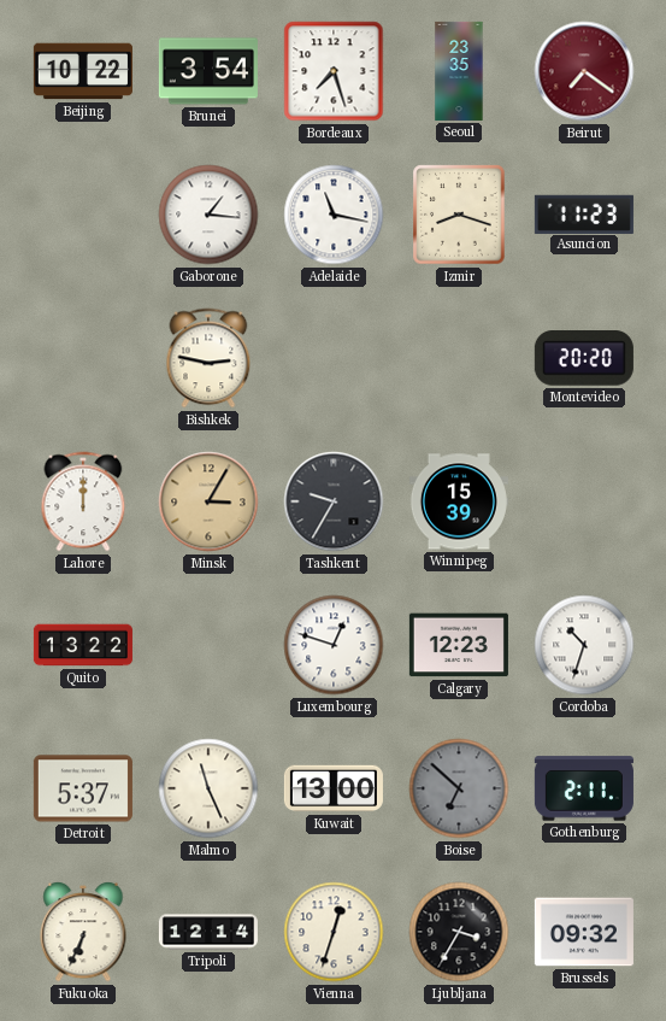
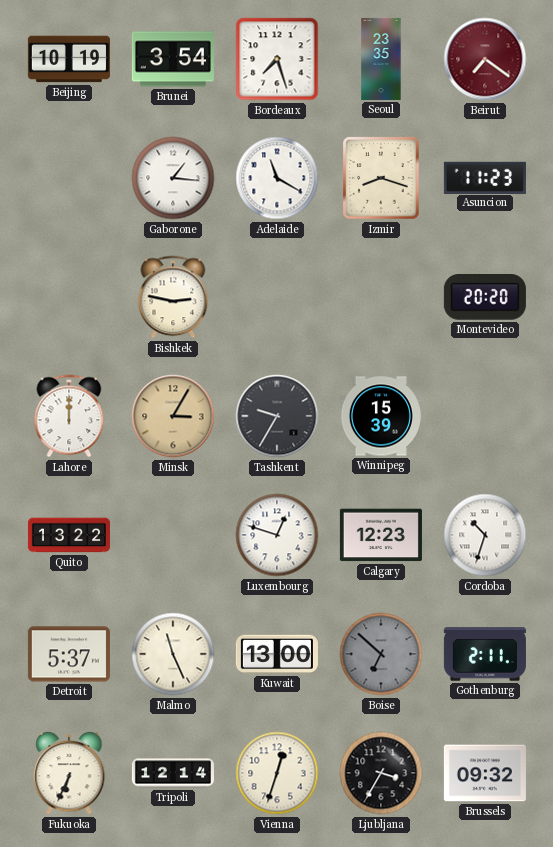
Beijing: 10:22 -> 10:19 (69, 59)
Adelaide: 11:17 -> 11:20 (277, 178)
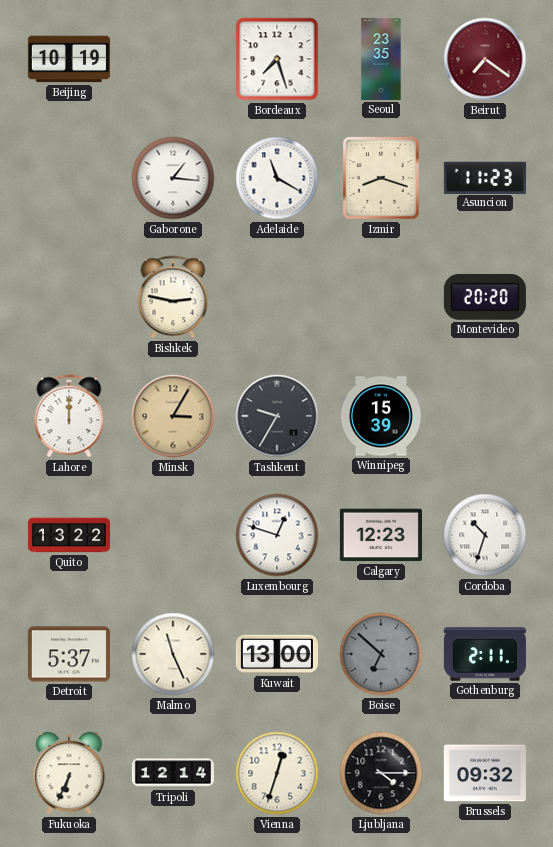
Brunei: 3:54 -> none (173, 59)
Ljubljana: 3:35 -> 4:15 (381, 773)
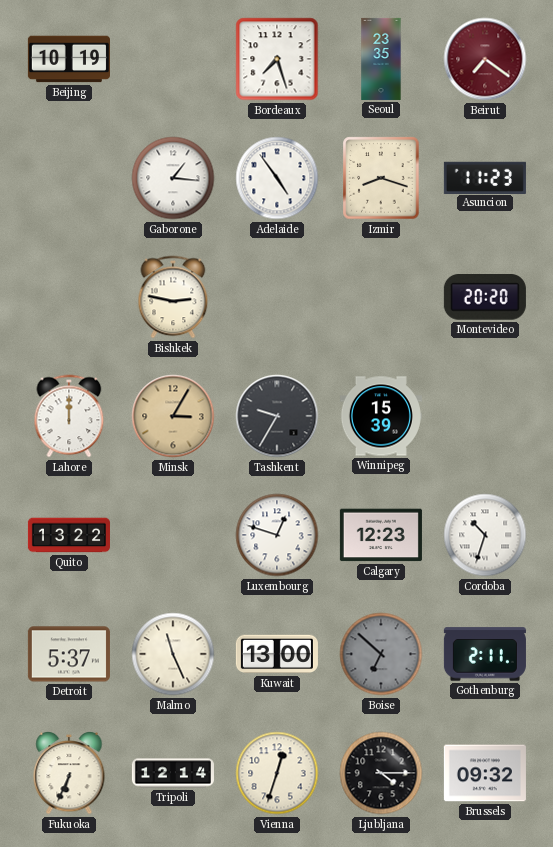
Adelaide: 11:20 -> 4:54 (277, 178)
